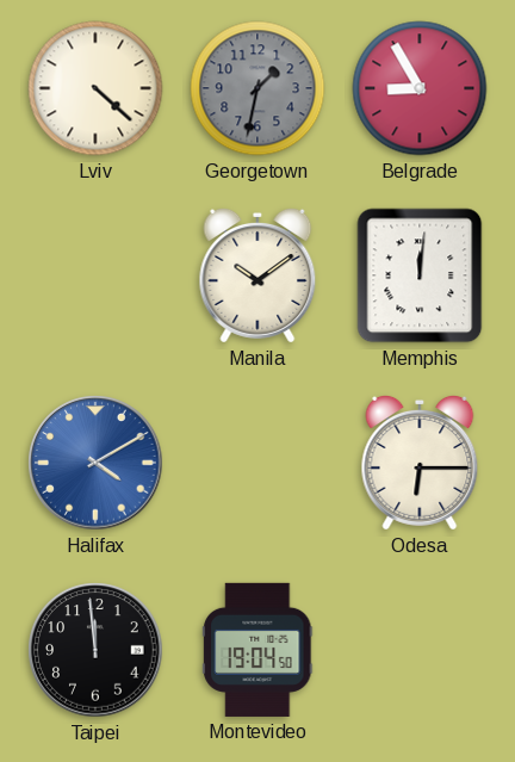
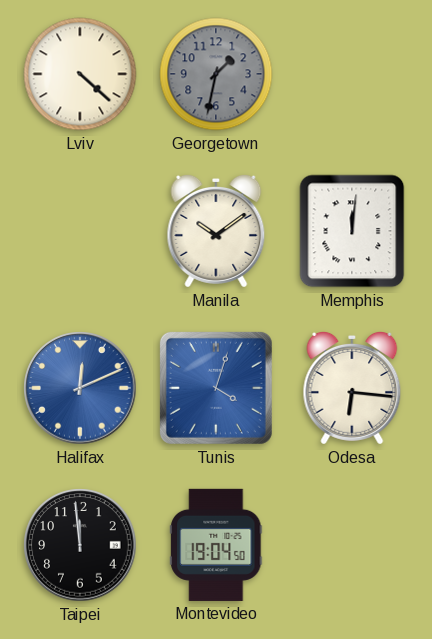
Belgrade: 8:55 -> none (420, 88)
Halifax: 4:10 -> 12:11 (80, 388)
Tunis: none -> 4:03 (216, 388)
Odesa: 6:15 -> 6:16 (352, 388)
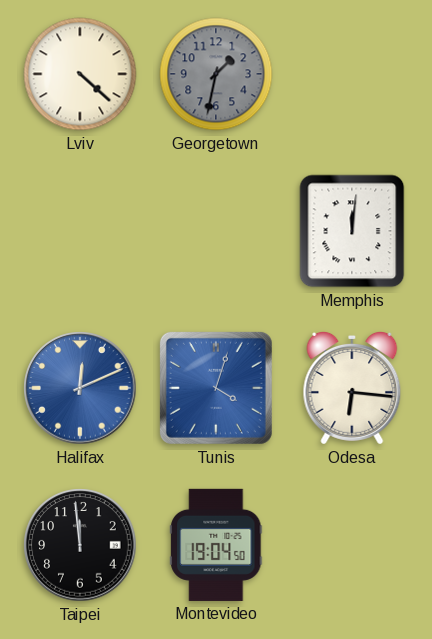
Manila: 10:09 -> none (216, 231)
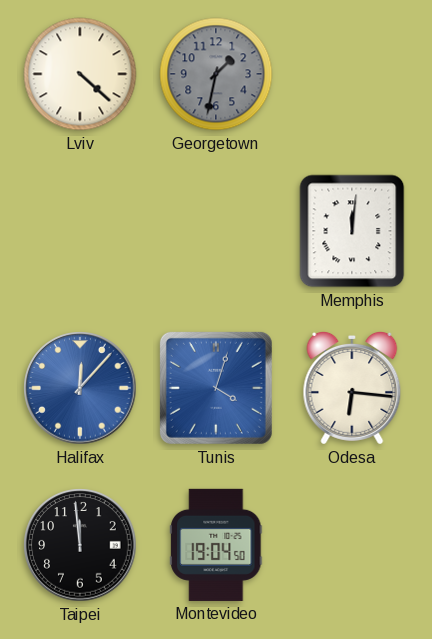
Halifax: 12:11 -> 12:07 (80, 388)
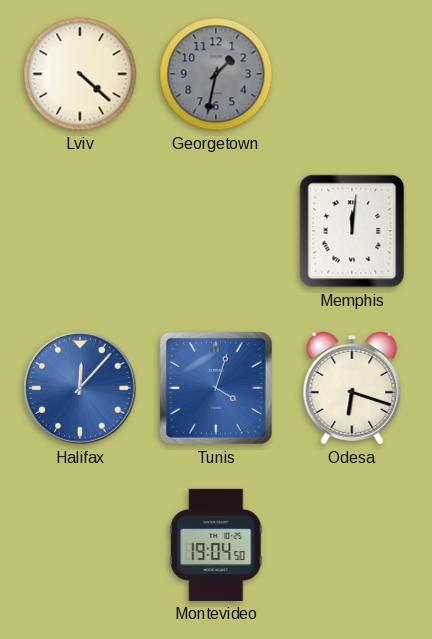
Odesa: 6:16 -> 6:18 (352, 388)
Taipei: 11:59 -> none (80, 545)
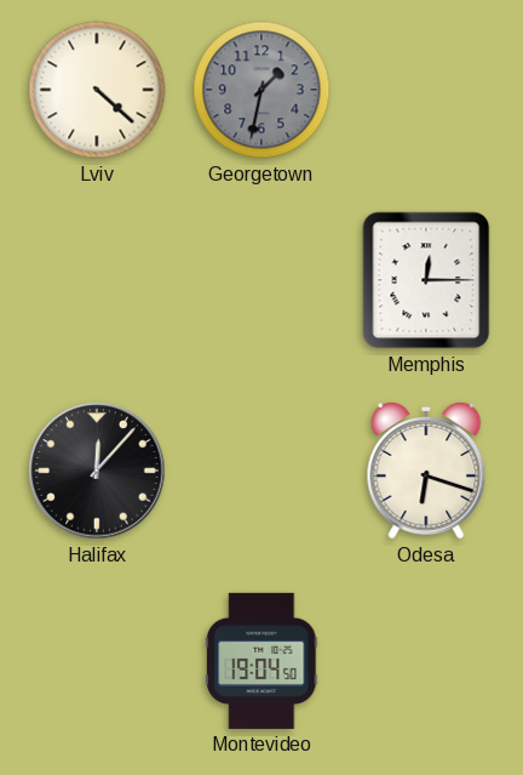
Memphis: 12:01 -> 12:15 (426, 280)
Halifax dial: blue -> black (97, 471)
Tunis: 4:03 -> none (216, 388)
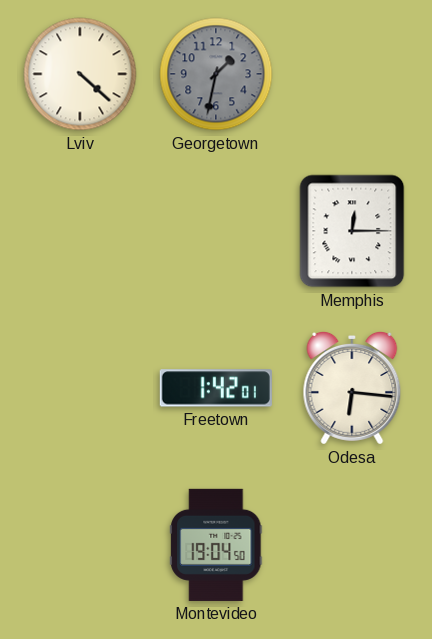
Halifax: 12:07 -> none (97, 471)
Freetown: none -> 1:42 (216, 388)
Odesa: 6:18 -> 6:16 (352, 388)
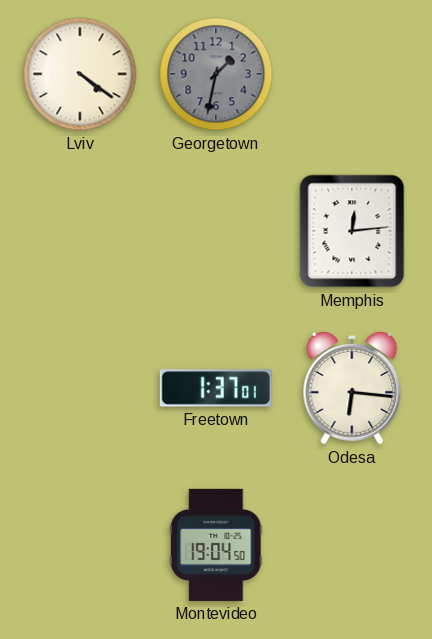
Lviv: 4:22 -> 4:21 (80, 74)
Memphis: 12:15 -> 12:14 (352, 231)
Freetown: 1:42 -> 1:37 (216, 388)
